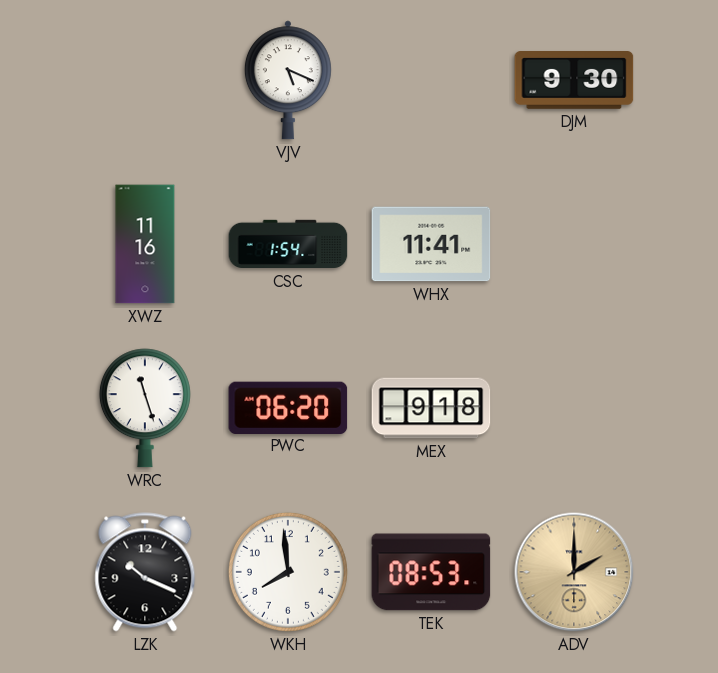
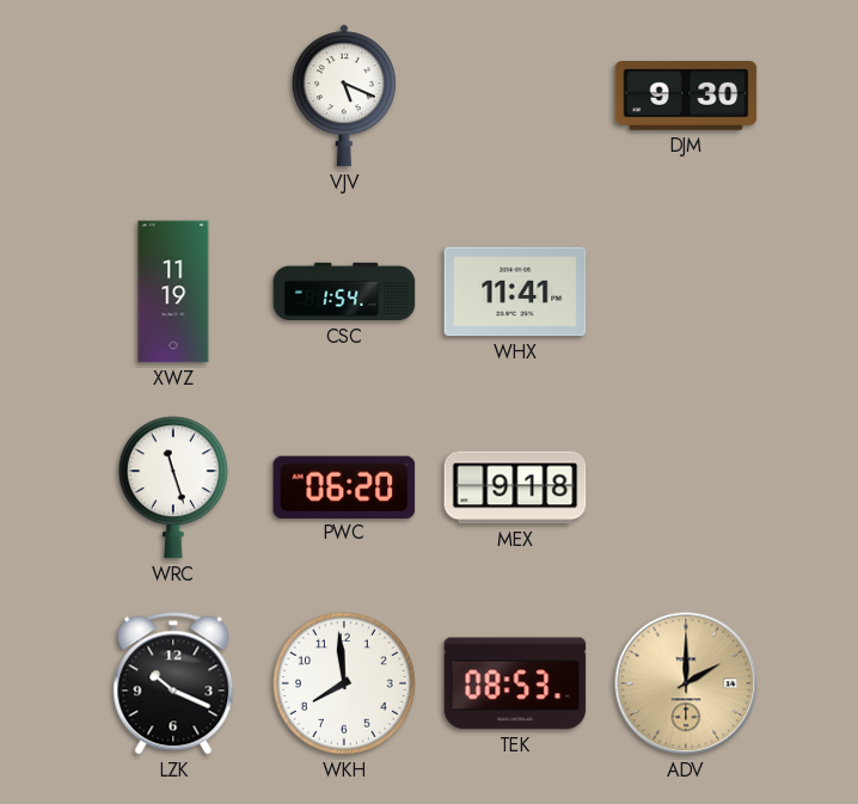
XWZ: 11:16 -> 11:19 (173, 291)
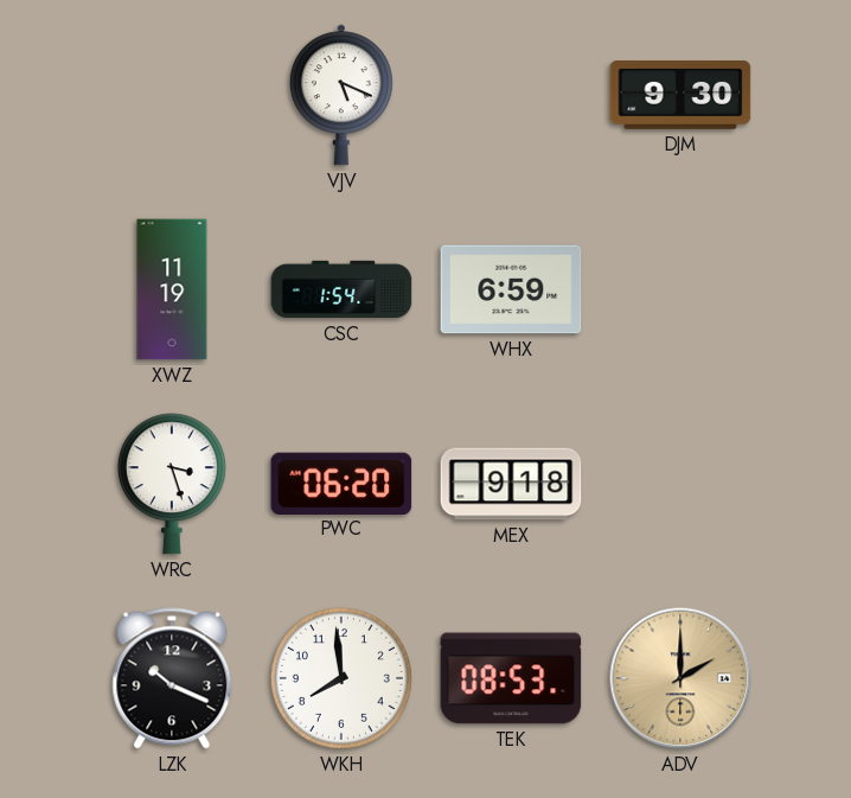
WHX: 11:41 -> 6:59 (511, 289)
WRC: 11:27 -> 3:27 (172, 484)
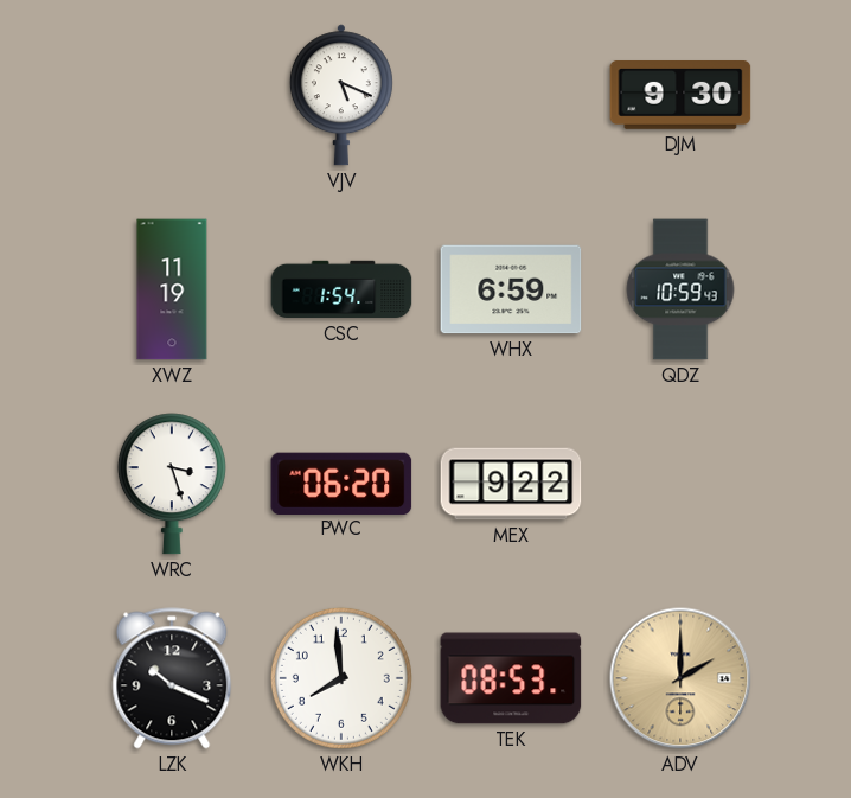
QDZ: none -> 10:59 (680, 289)
MEX: 9:18 -> 9:22 (511, 484)
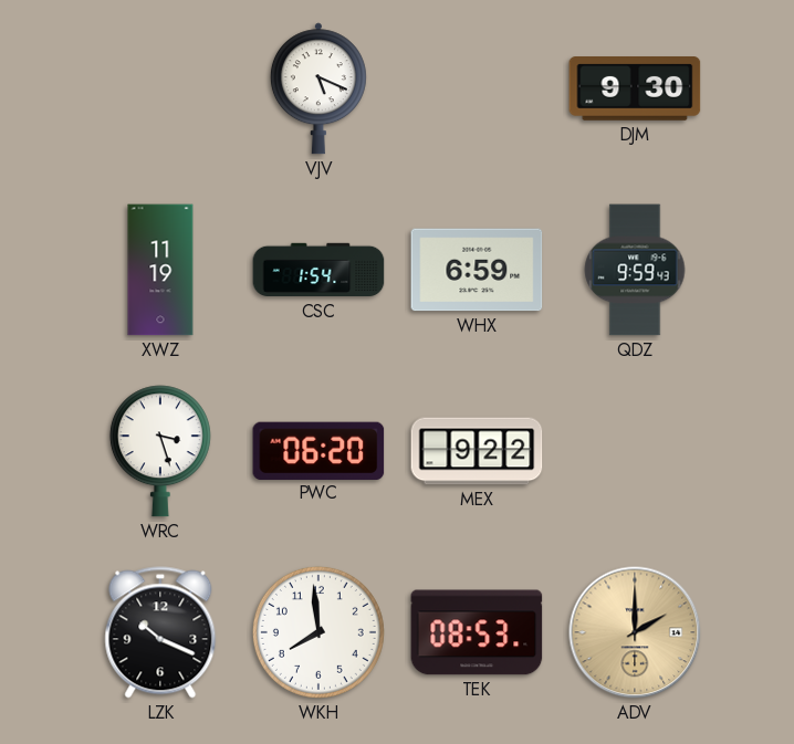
QDZ: 10:59 -> 9:59 (635, 270)
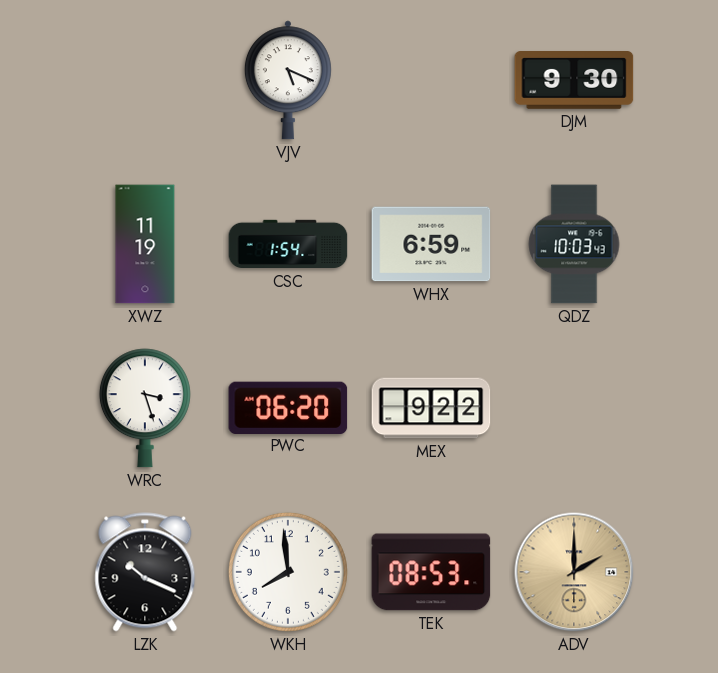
QDZ: 9:59 -> 10:03 (574, 244)
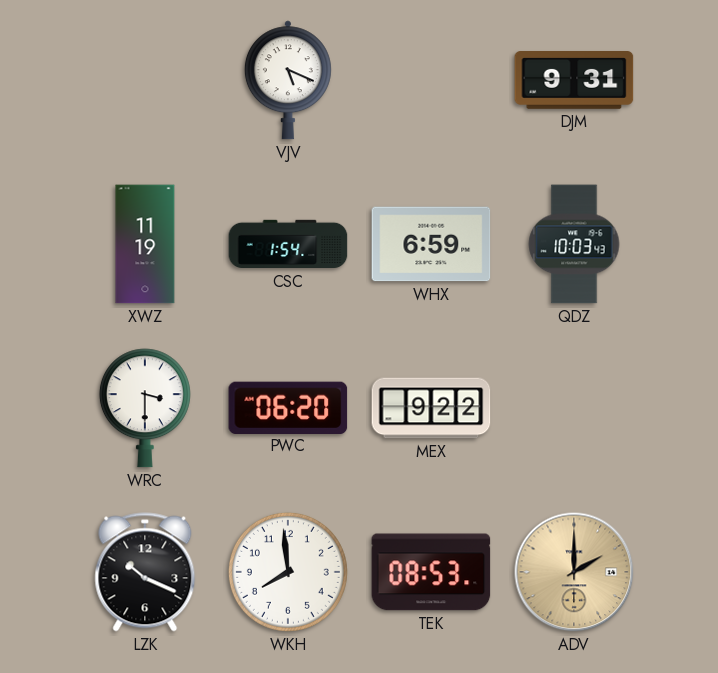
DJM: 9:30 -> 9:31 (574, 81)
WRC: 3:27 -> 3:30 (145, 408)
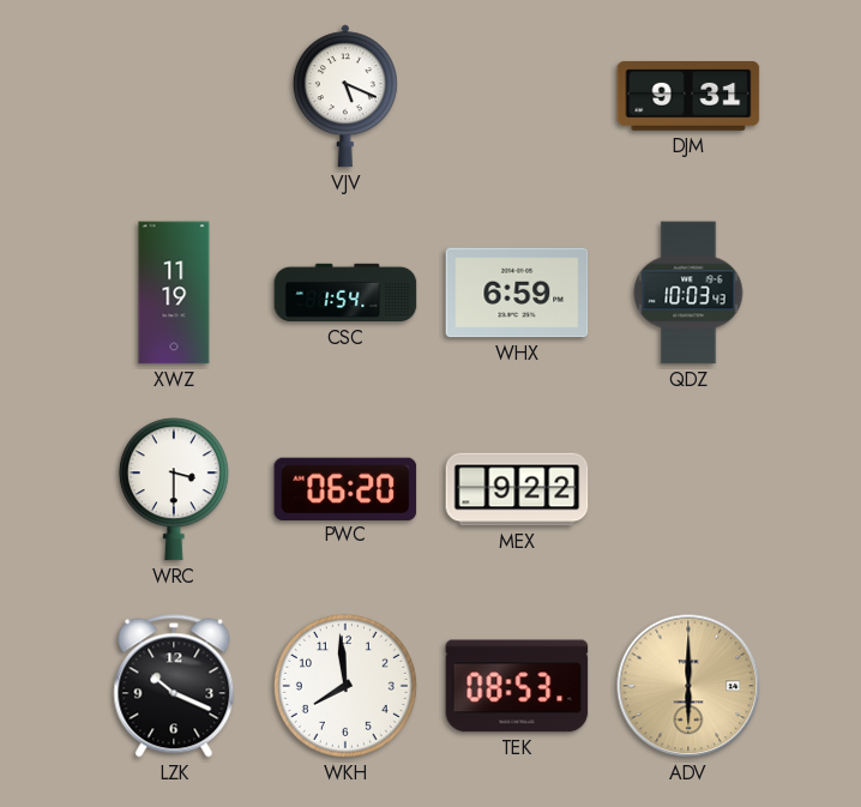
ADV: 2:00 -> 6:00 (688, 686)
